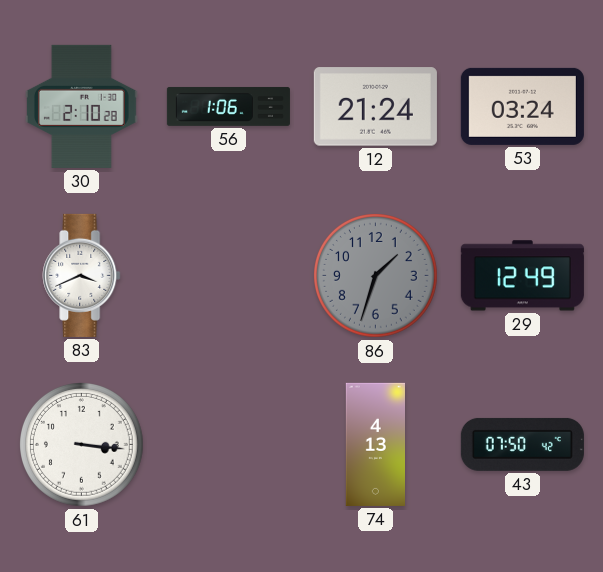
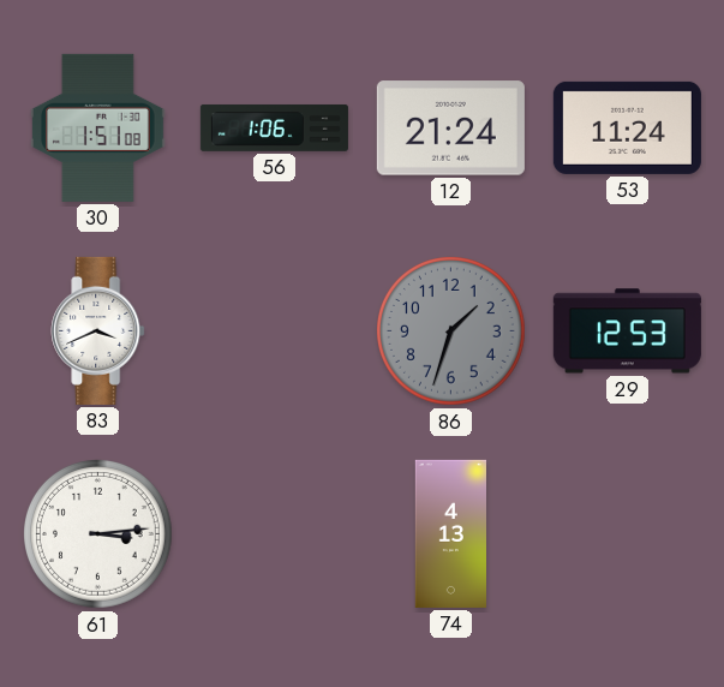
30: 2:10 -> 1:51 (97, 127)
53: 03:24 -> 11:24 (627, 127)
29: 12:49 -> 12:53 (627, 331)
61: 3:16 -> 3:14 (98, 534)
43: 07:50 -> none (522, 444)
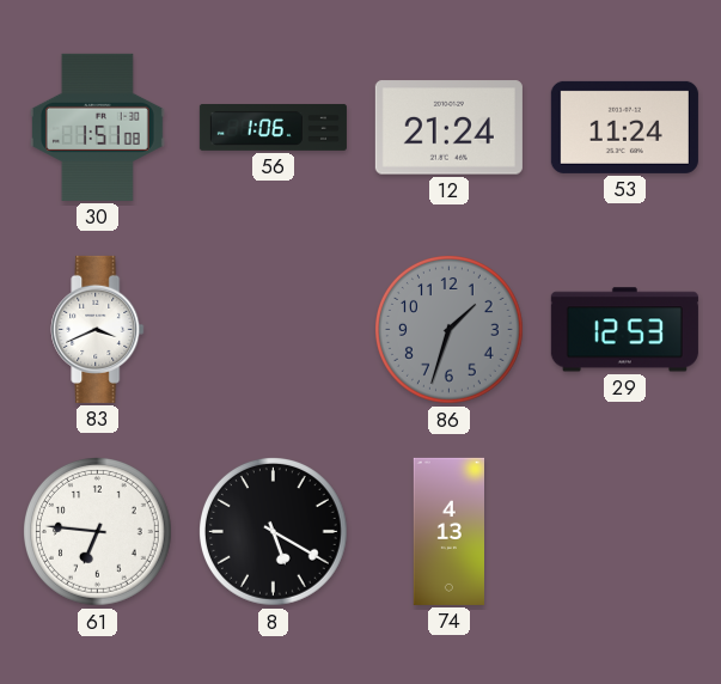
61: 3:14 -> 6:46 (98, 532)
8: none -> 5:20 (274, 532)
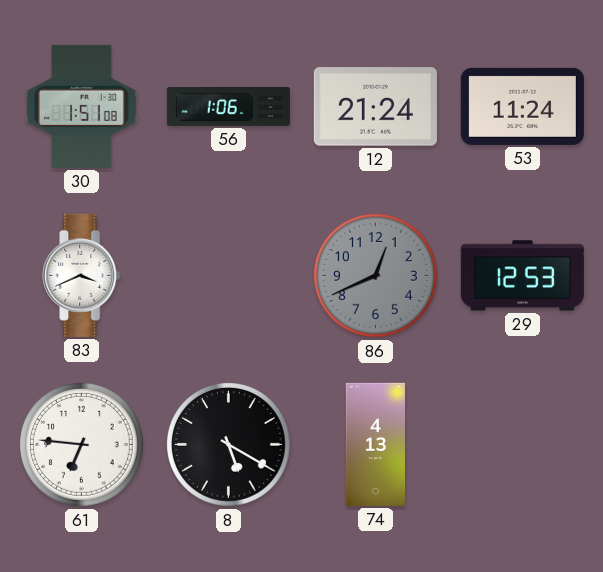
86: 1:33 -> 12:41 (376, 276)
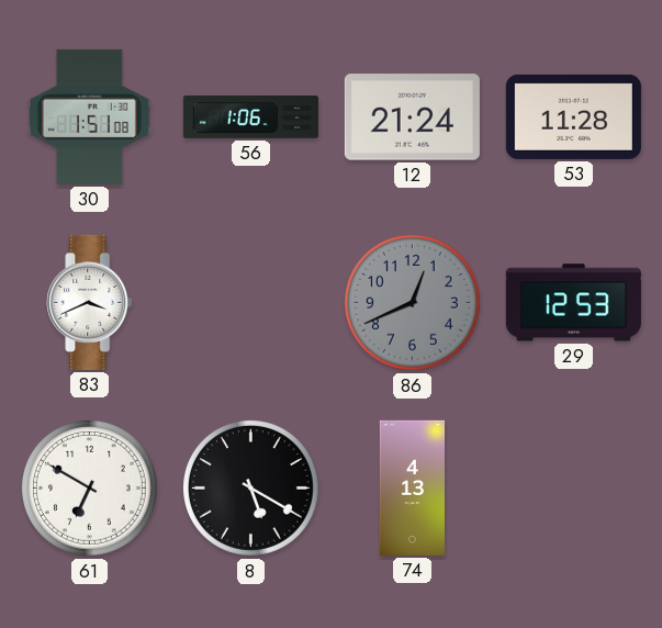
53: 11:24 -> 11:28 (573, 116)
61: 6:46 -> 6:50 (90, 489)
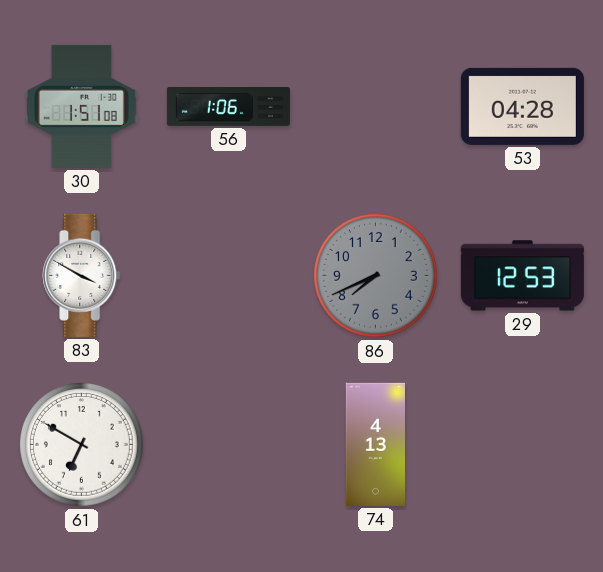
12: 21:24 -> none (412, 117)
53: 11:28 -> 04:28 (522, 106)
83: 3:41 -> 3:50 (82, 275)
86: 12:41 -> 7:41 (376, 276)
8: 5:20 -> none (251, 489)
